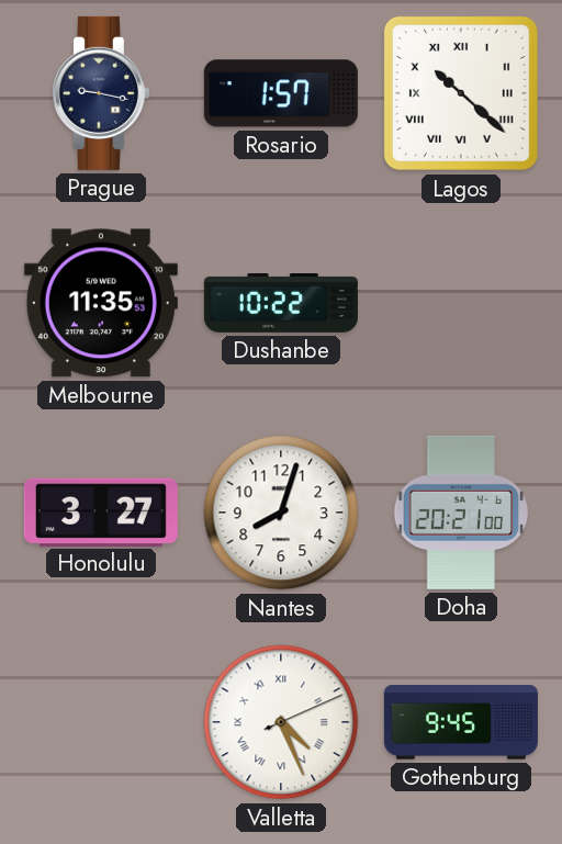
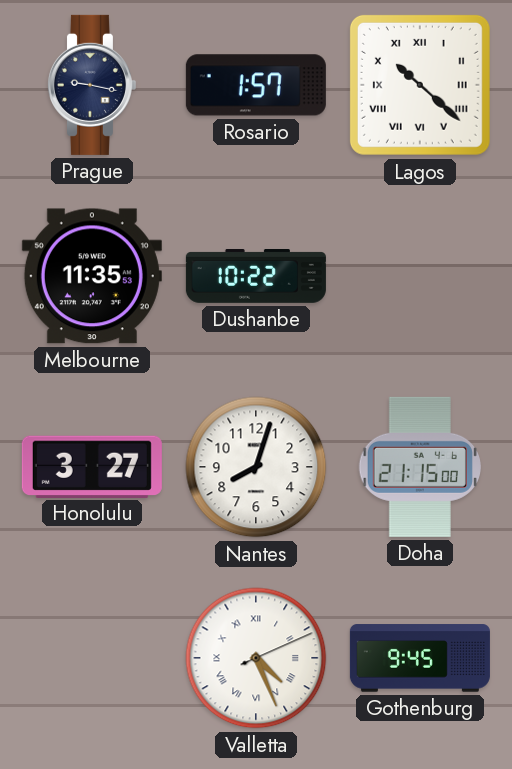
Doha: 20:21 -> 21:15 (420, 467)
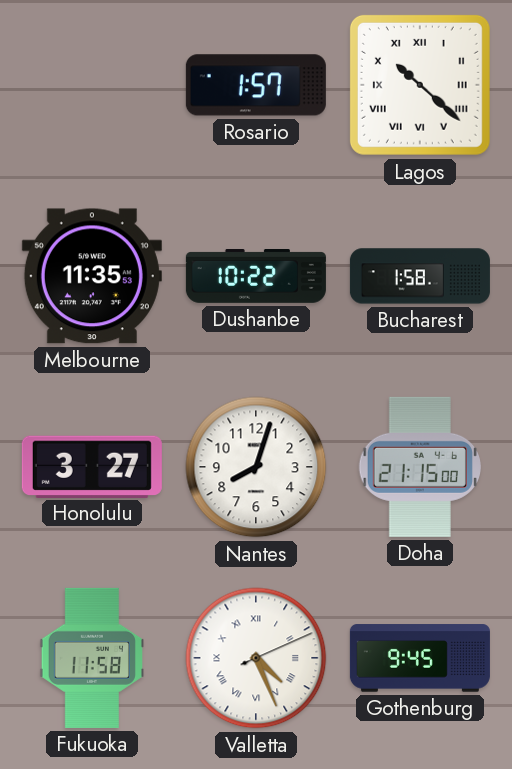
Prague: 9:17 -> none (91, 85)
Bucharest: none -> 1:58 (420, 276)
Fukuoka: none -> 11:58 (91, 658)
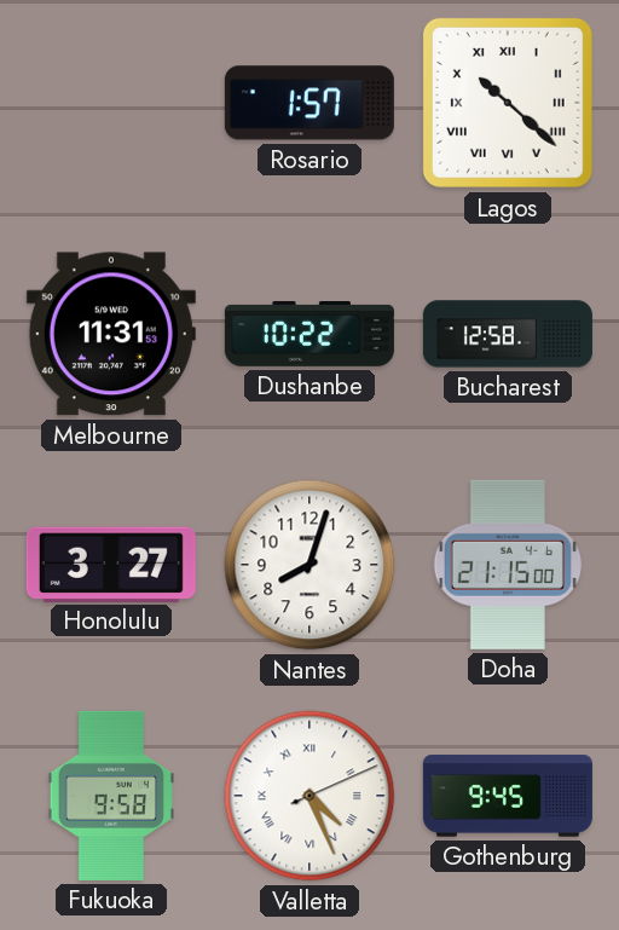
Melbourne: 11:35 -> 11:31 (111, 334)
Bucharest: 1:58 -> 12:58 (508, 334)
Fukuoka: 11:58 -> 9:58 (110, 796)
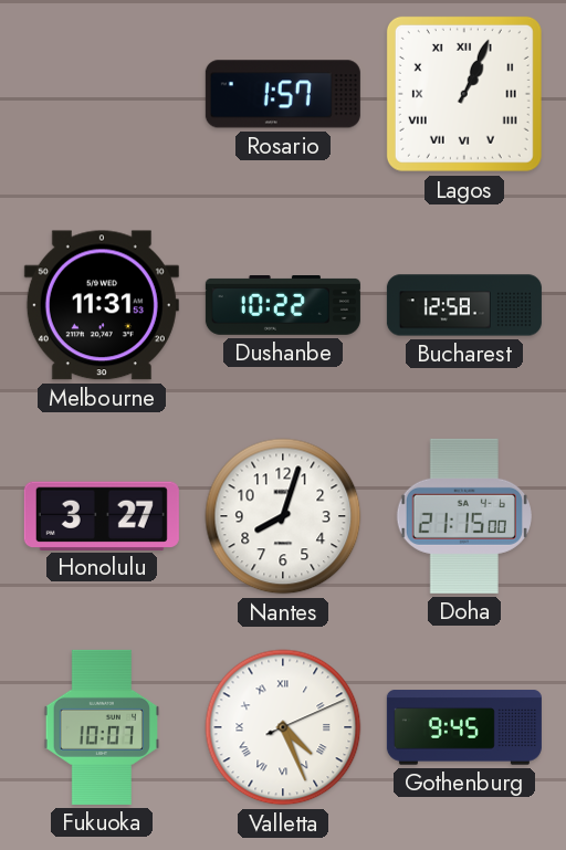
Lagos: 10:22 -> 1:04 (464, 94)
Fukuoka: 9:58 -> 10:07 (101, 727)
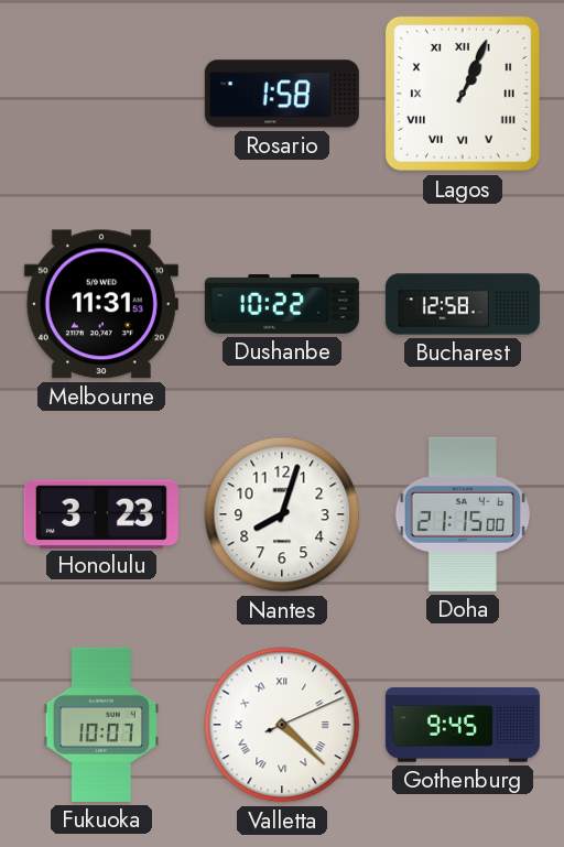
Rosario: 1:57 -> 1:58 (282, 94)
Honolulu: 3:27 -> 3:23 (101, 513)
Valletta: 4:26 -> 4:22 (282, 725)
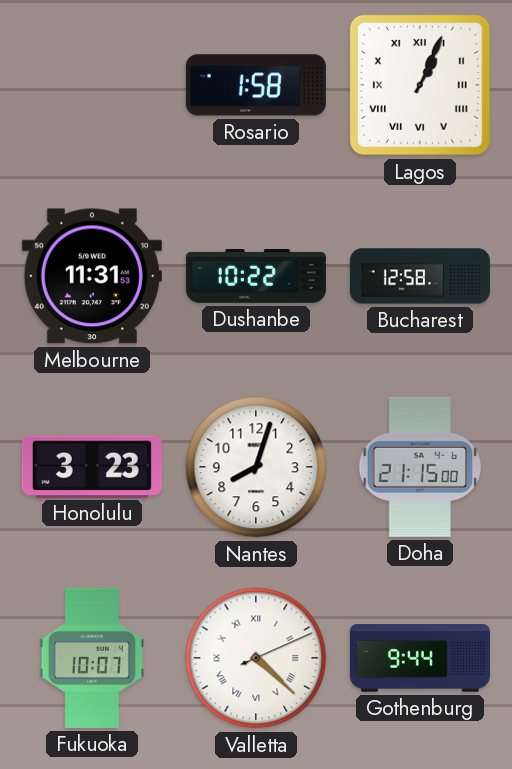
Gothenburg: 9:45 -> 9:44 (420, 658)
